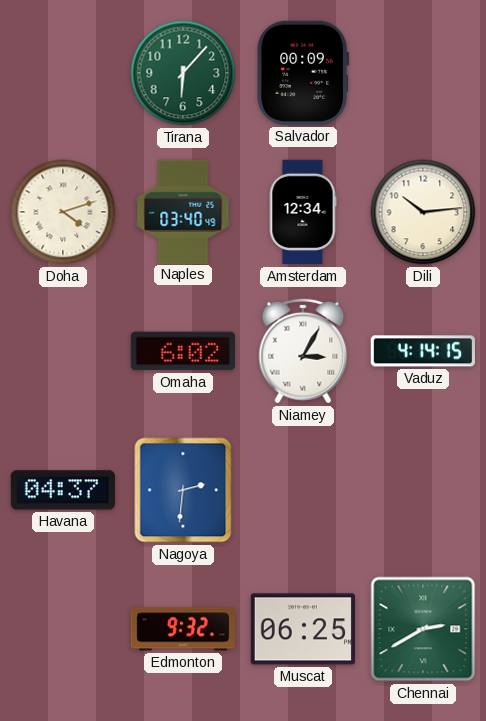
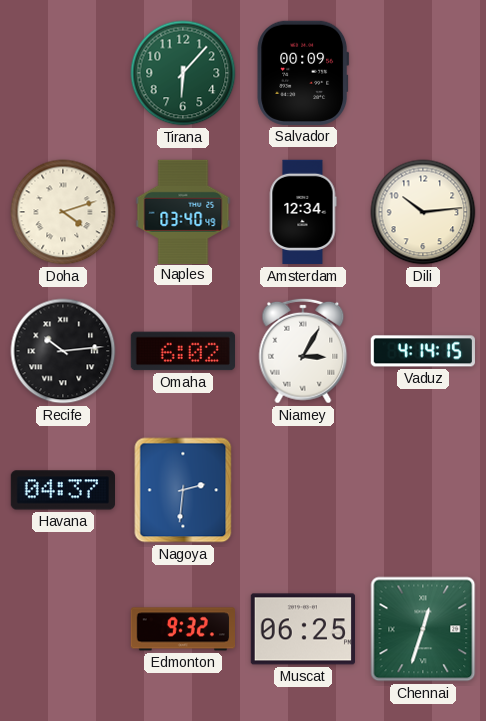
Recife: none -> 10:14 (63, 351)
Chennai: 2:40 -> 12:33 (423, 629)
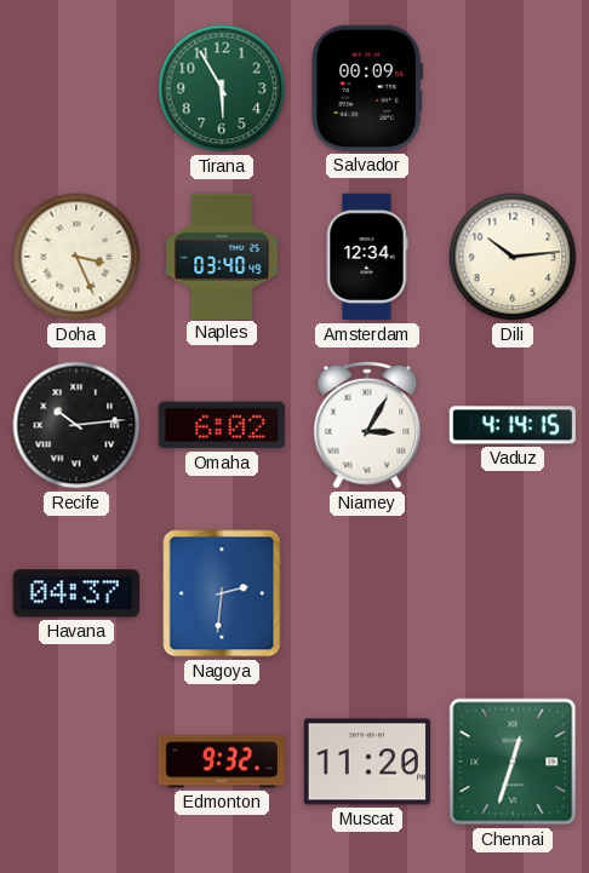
Tirana: 6:07 -> 5:55 (222, 88)
Doha: 4:12 -> 3:26 (76, 257)
Muscat: 06:25 -> 11:20 (366, 762)
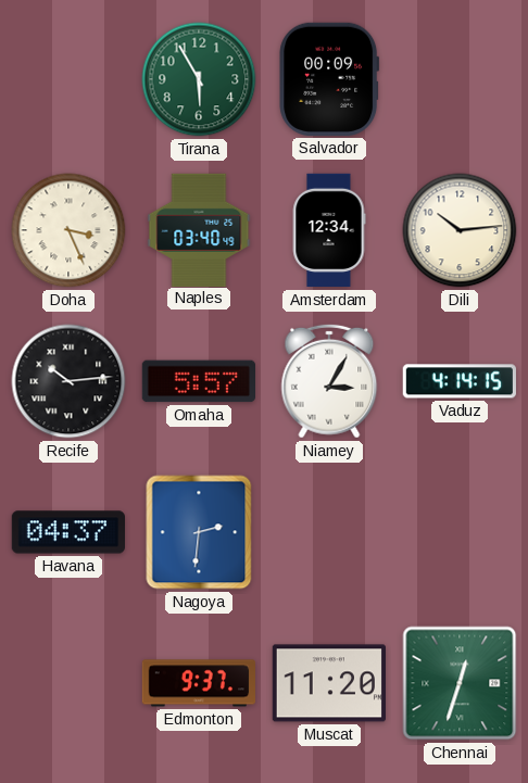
Omaha: 6:02 -> 5:57 (198, 381)
Edmonton: 9:32 -> 9:37 (198, 683)
